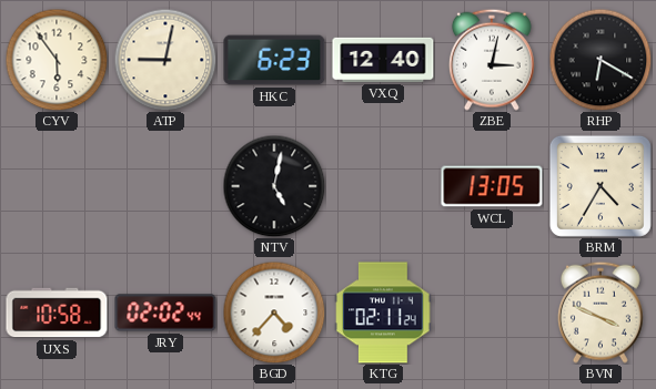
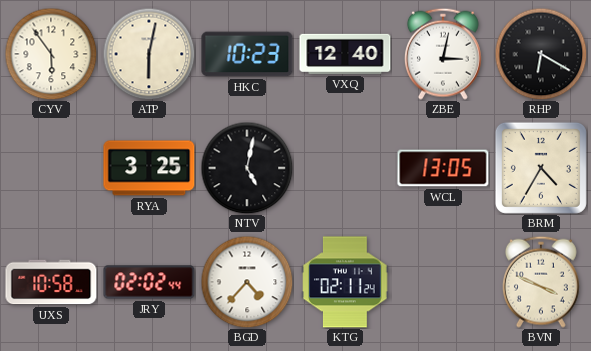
ATP: 9:02 -> 6:02 (149, 54)
HKC: 6:23 -> 10:23 (247, 54)
RYA: none -> 3:25 (149, 168)
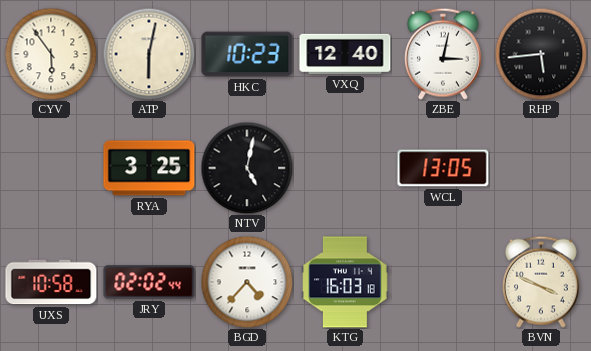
RHP: 6:20 -> 5:44 (541, 54)
BRM: 4:35 -> none (541, 168)
KTG: 02:11 -> 16:03 (345, 282)
